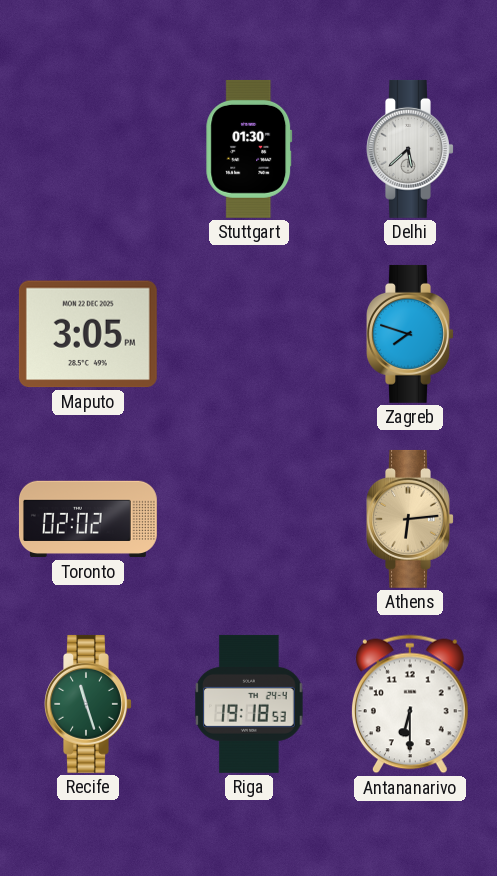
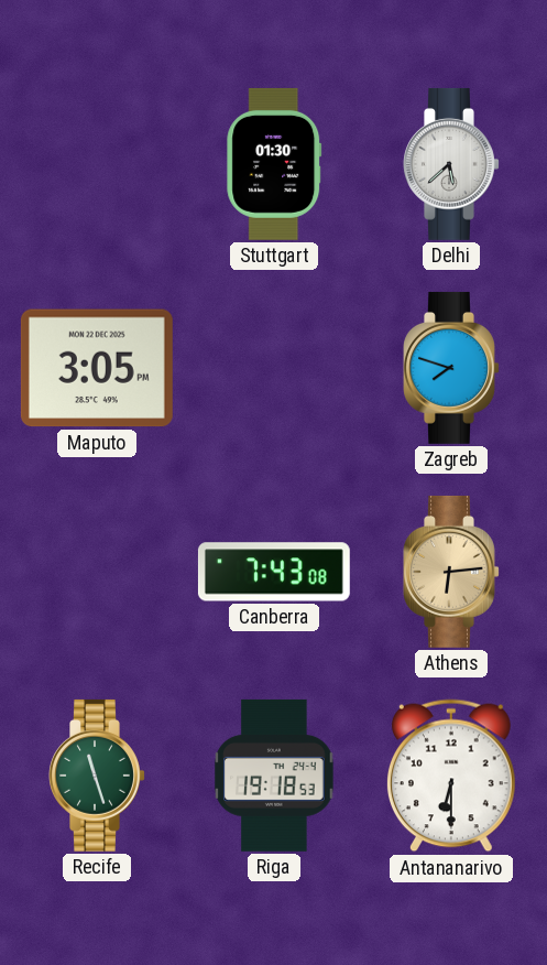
Toronto: 02:02 -> none (88, 519)
Canberra: none -> 7:43 (274, 572)
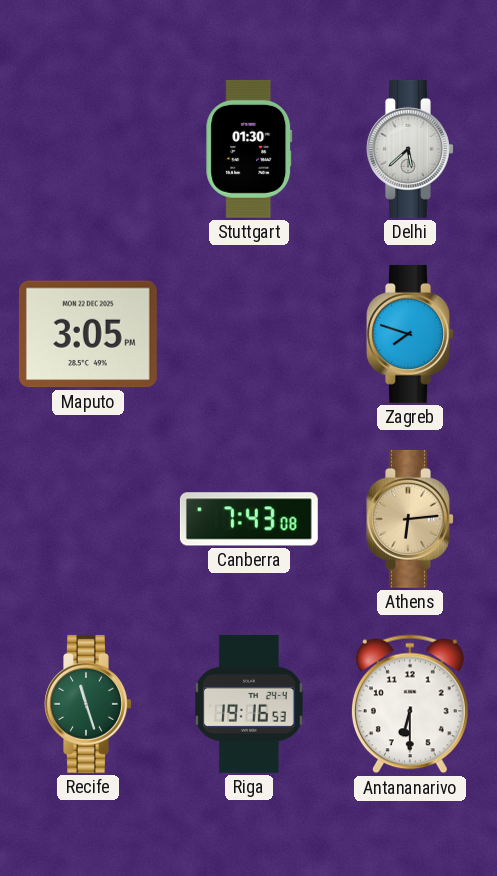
Riga: 19:18 -> 19:16 (249, 704)
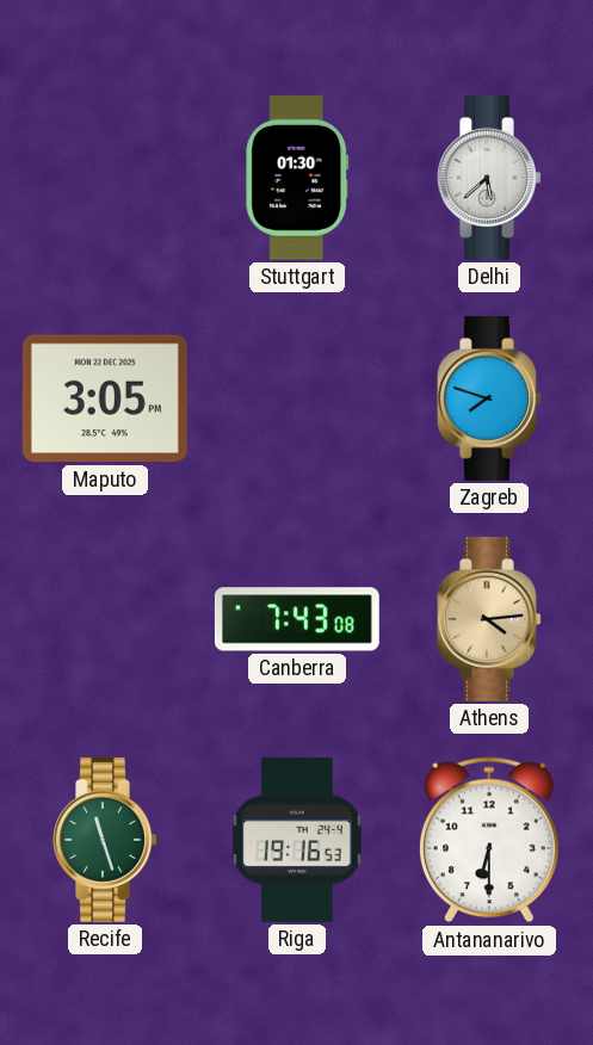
Athens: 6:14 -> 4:14 (489, 619)
